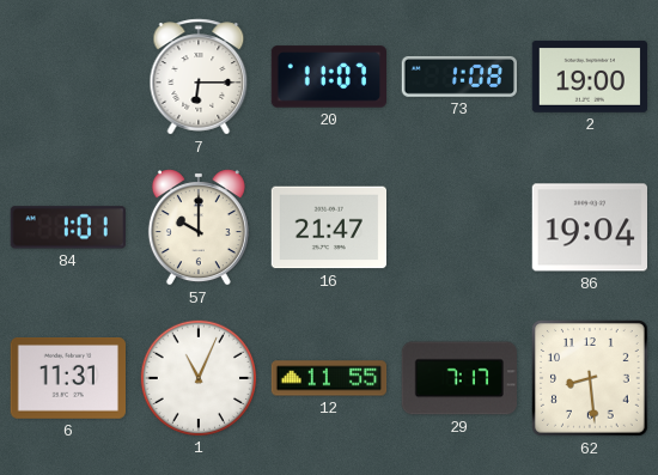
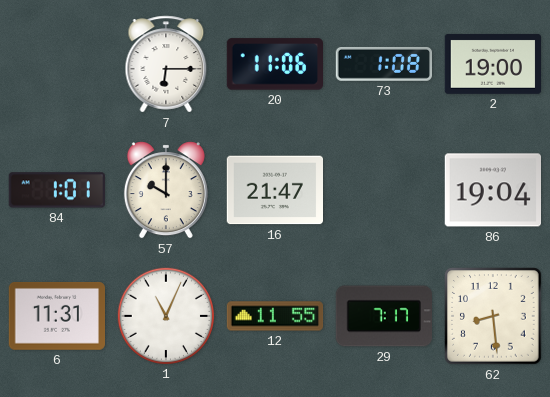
20: 11:07 -> 11:06 (274, 64)
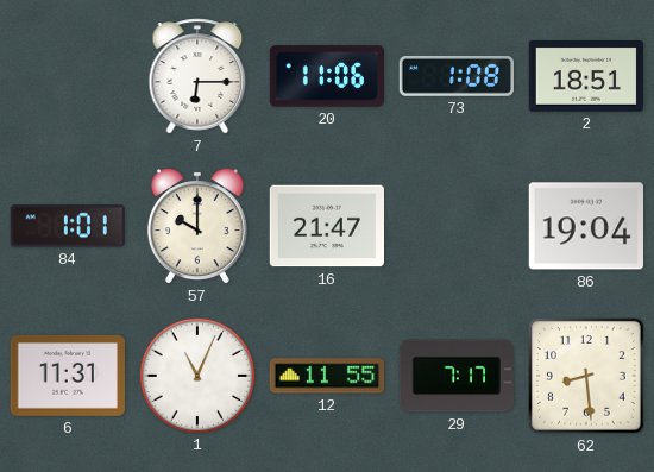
2: 19:00 -> 18:51 (585, 76)
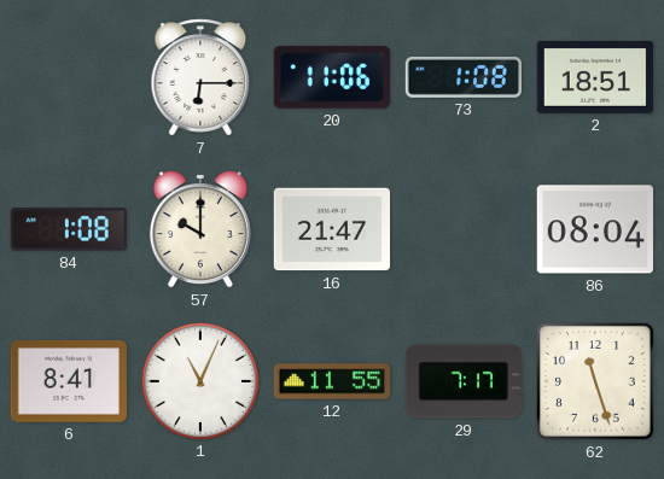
84: 1:01 -> 1:08 (69, 229)
86: 19:04 -> 08:04 (594, 229)
6: 11:31 -> 8:41 (68, 382)
62: 8:29 -> 11:27 (596, 382)
